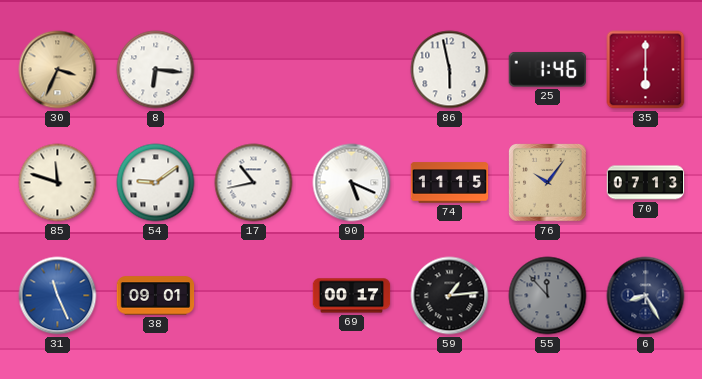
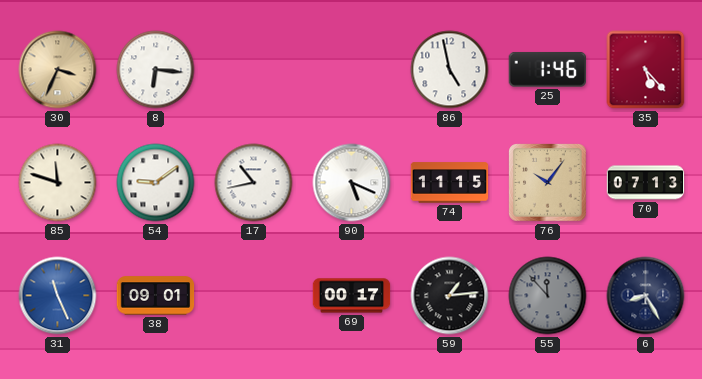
86: 5:58 -> 4:58 (450, 70)
35: 6:00 -> 5:23 (646, 70)
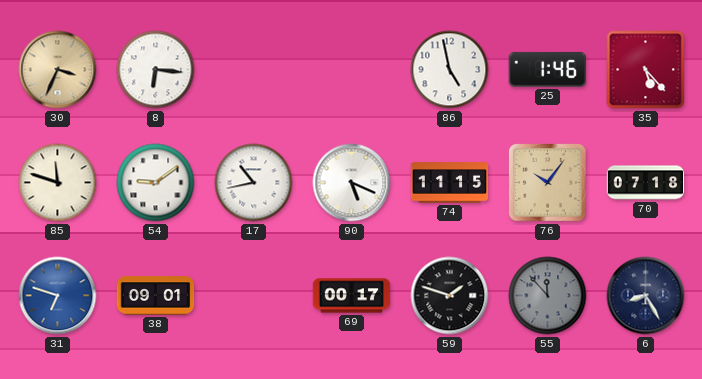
70: 07:13 -> 07:18 (646, 183)
31: 11:26 -> 6:48 (58, 296)
59: 1:14 -> 1:48 (450, 296)
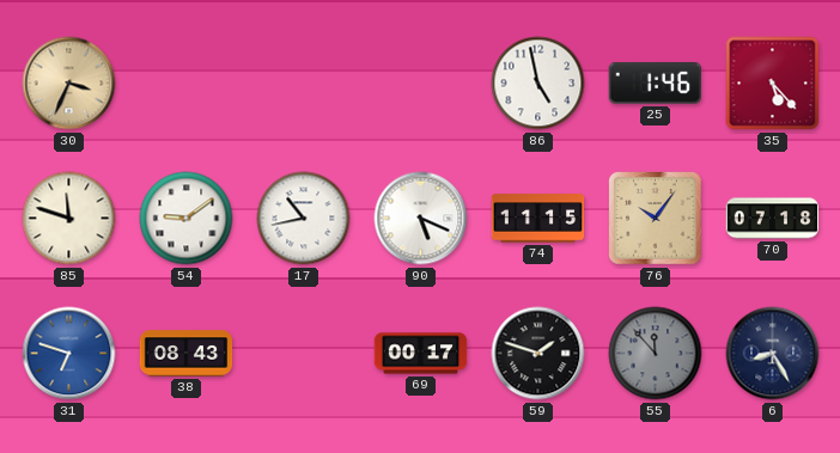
8: 6:16 -> none (156, 70)
38: 09:01 -> 08:43 (187, 354)
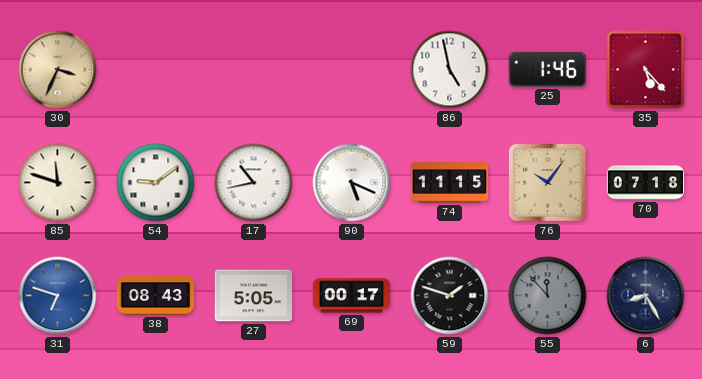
27: none -> 5:05 (254, 296)
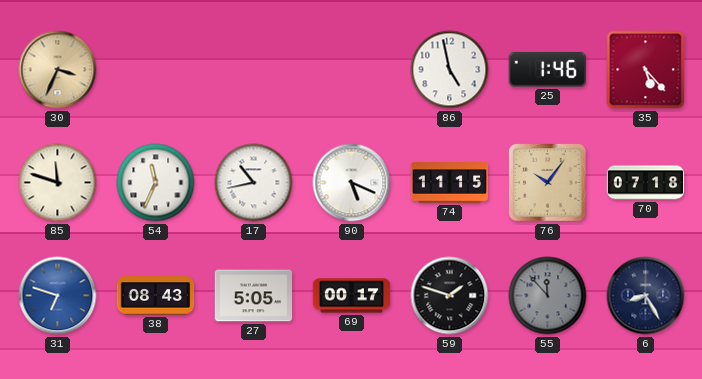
54: 9:09 -> 11:34 (156, 183)
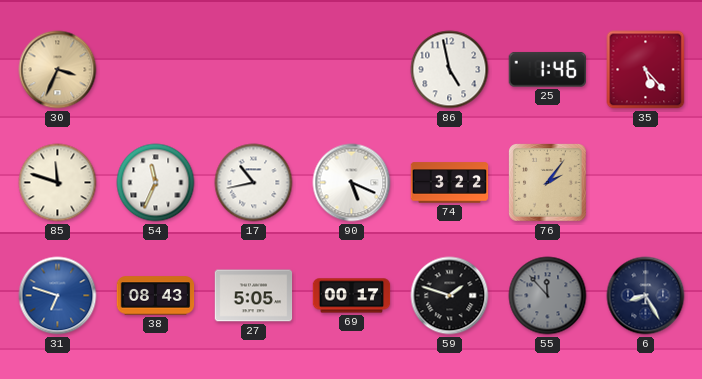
74: 11:15 -> 3:22 (450, 183)
76: 10:06 -> 2:06 (548, 183)
70: 07:18 -> none (646, 183)
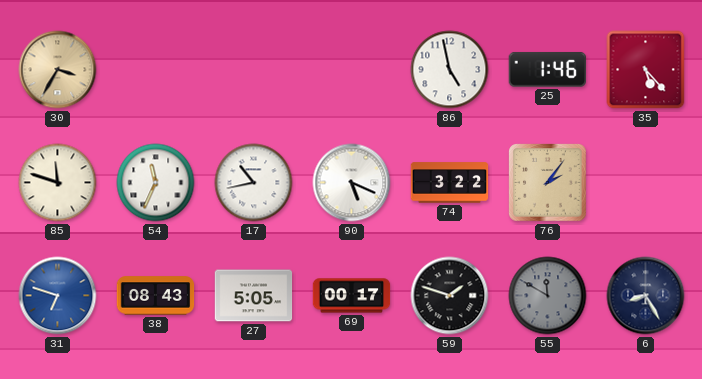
30: 3:34 -> 3:35 (58, 70)
55: 11:53 -> 11:50 (548, 296)
